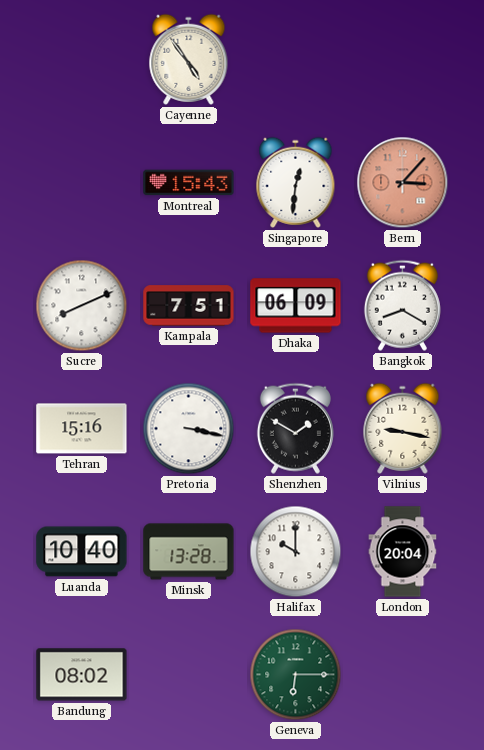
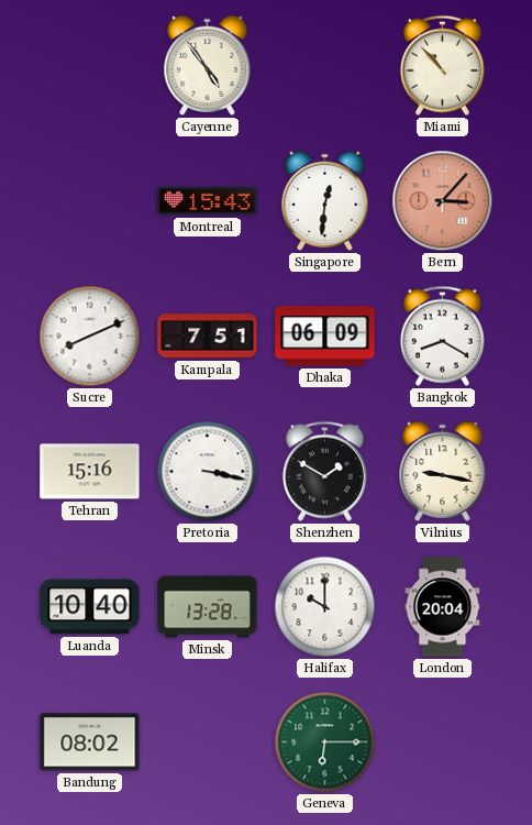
Miami: none -> 10:53 (442, 65)
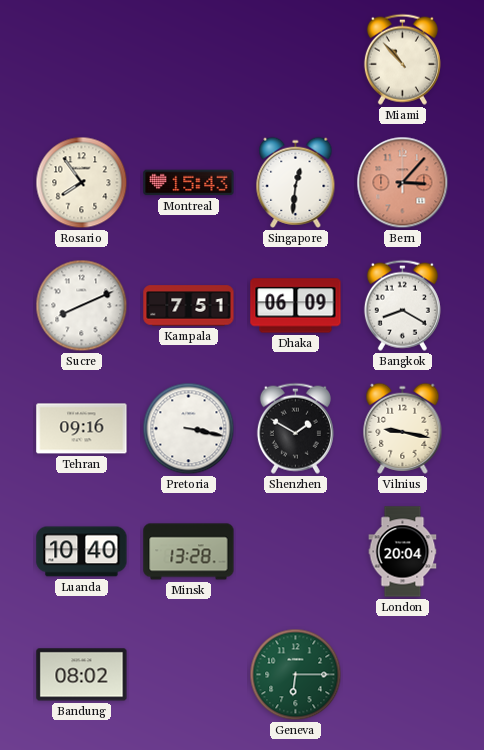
Cayenne: 4:54 -> none (208, 65)
Rosario: none -> 7:54 (82, 183)
Tehran: 15:16 -> 09:16 (82, 429)
Halifax: 10:00 -> none (325, 607)
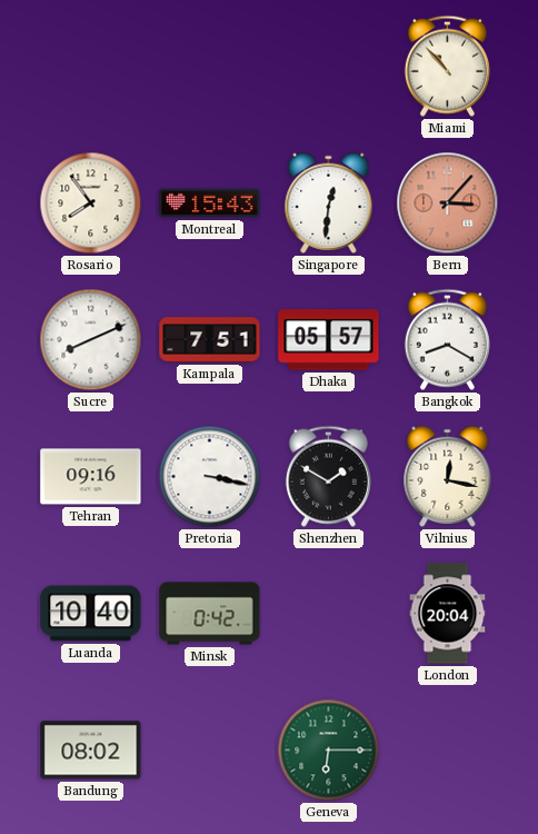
Dhaka: 06:09 -> 05:57 (329, 340)
Vilnius: 9:17 -> 12:17 (448, 476)
Minsk: 13:28 -> 0:42 (210, 614)
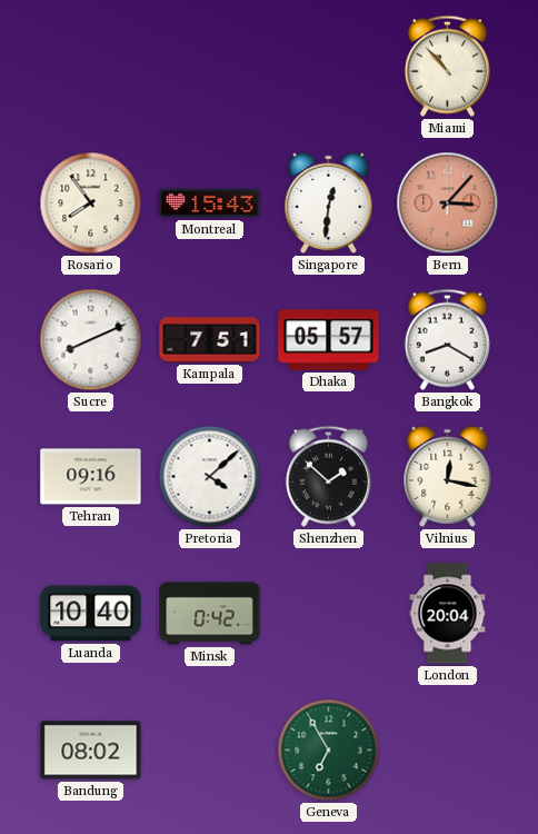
Pretoria: 3:17 -> 4:08 (210, 477)
Shenzhen: 1:50 -> 1:52 (328, 476)
Geneva: 6:15 -> 6:55 (329, 751)
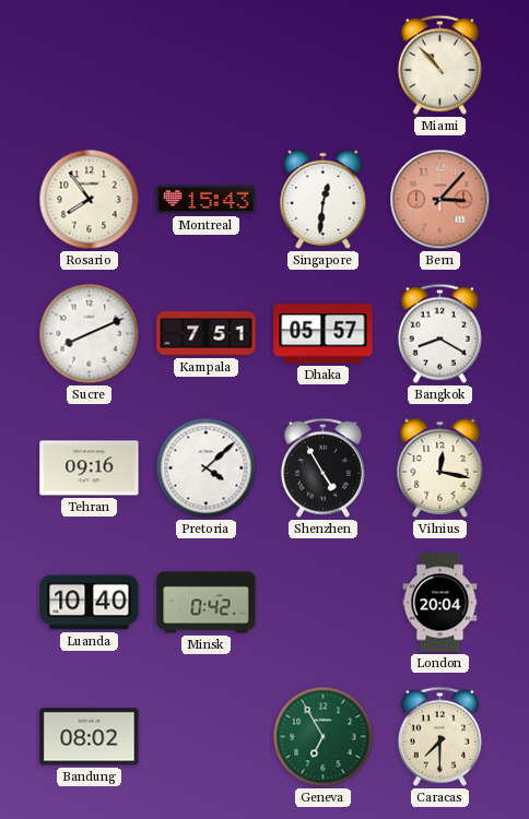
Shenzhen: 1:52 -> 4:55 (322, 467)
Caracas: none -> 7:30 (439, 736)
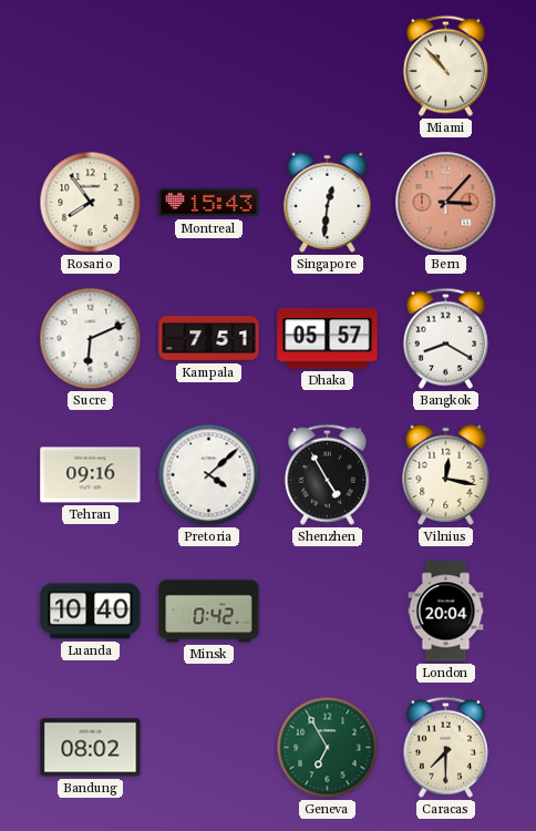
Sucre: 8:11 -> 6:11 (91, 339)
